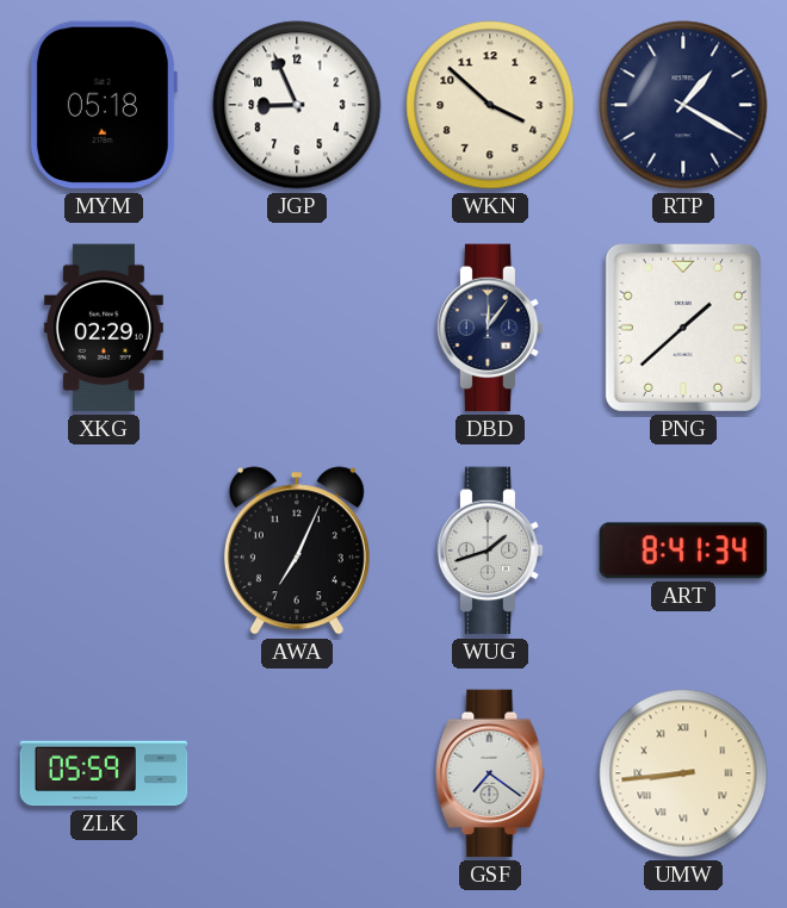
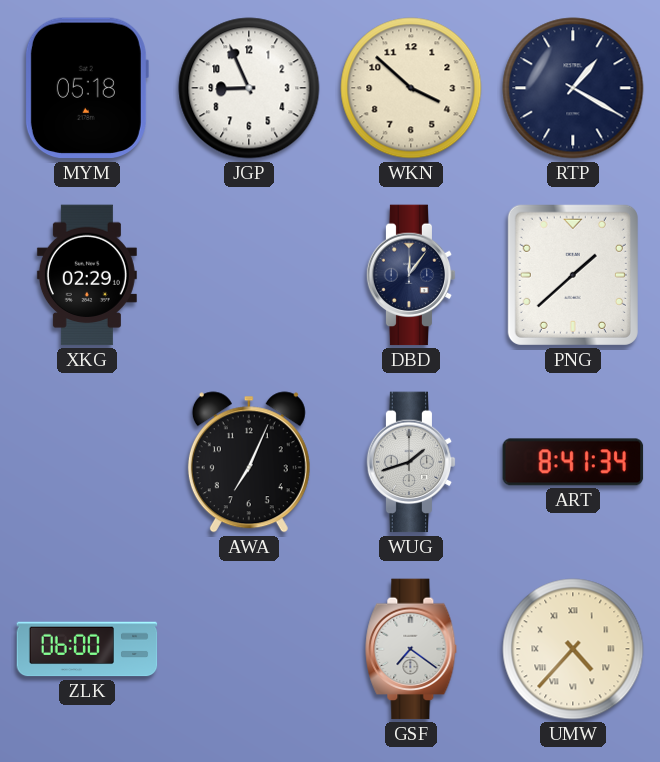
ZLK: 05:59 -> 06:00 (87, 649)
UMW: 8:44 -> 4:37 (573, 649)
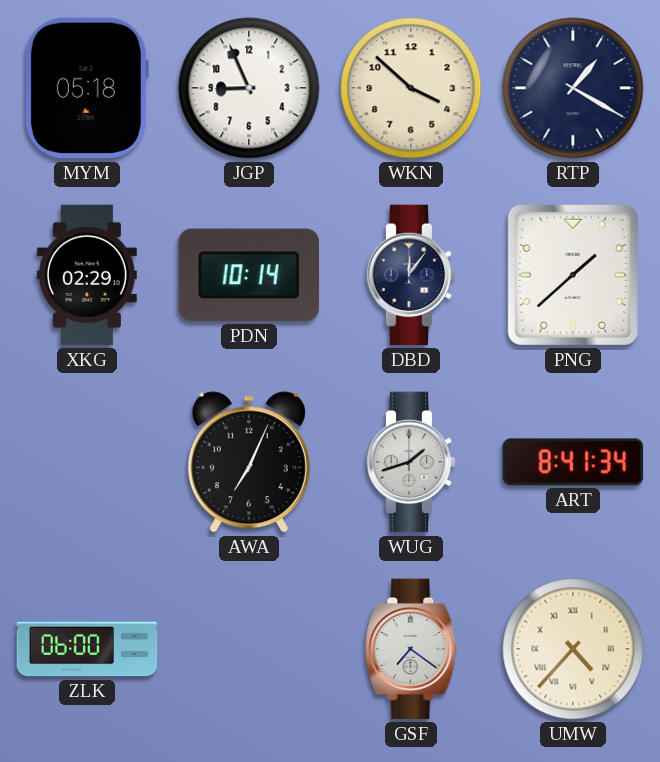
PDN: none -> 10:14 (249, 275)
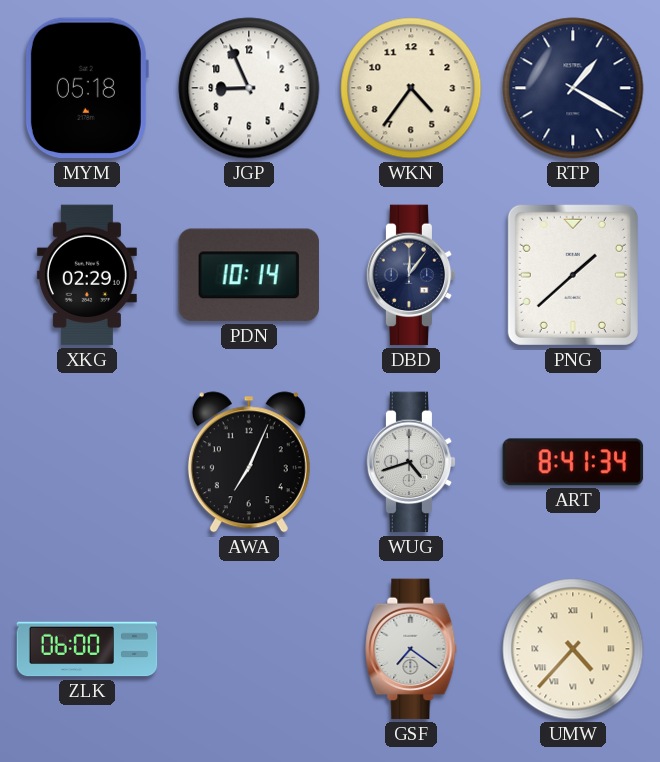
WKN: 3:52 -> 4:36 (411, 88)
WUG: 1:42 -> 4:42 (411, 462)
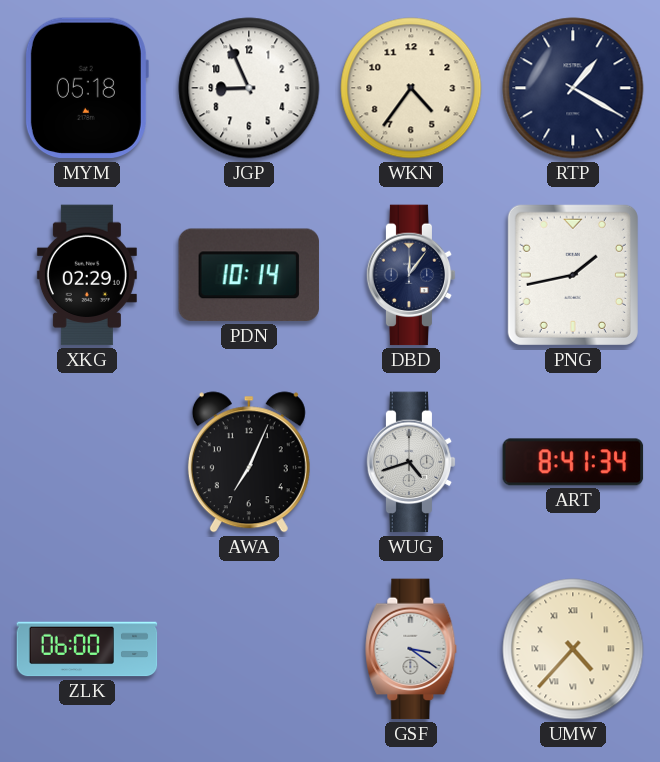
PNG: 1:38 -> 1:43 (573, 275)
GSF: 7:21 -> 3:21 (411, 649)
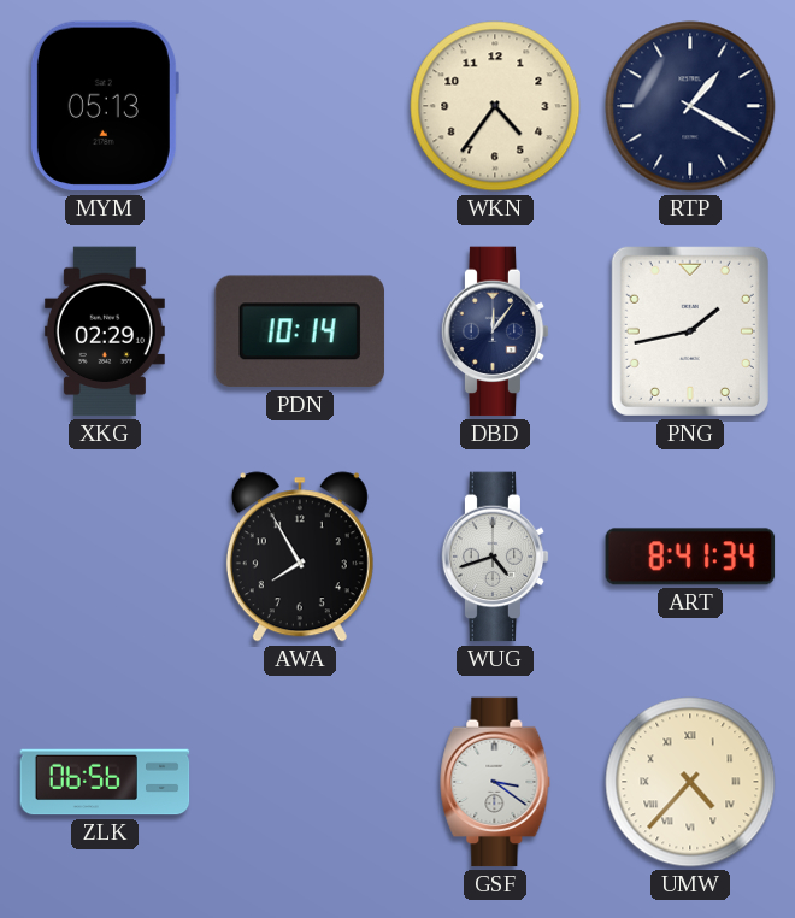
MYM: 05:18 -> 05:13 (104, 106)
JGP: 8:56 -> none (249, 88)
AWA: 7:04 -> 7:55 (300, 557)
ZLK: 06:00 -> 06:56 (105, 782)
